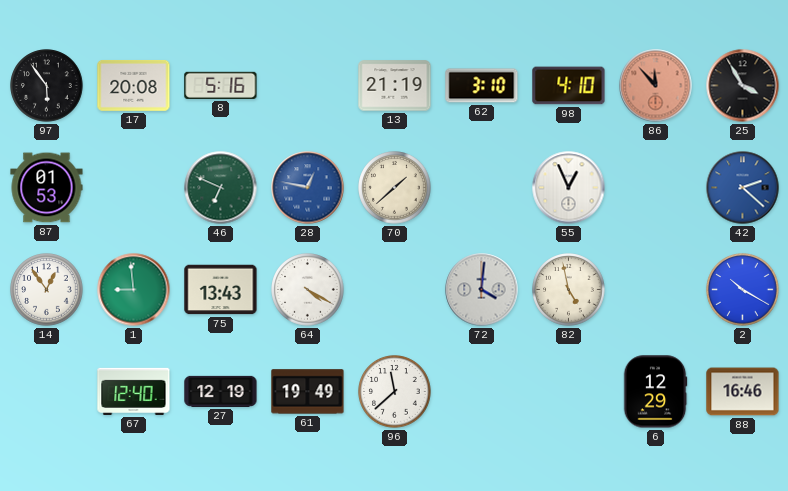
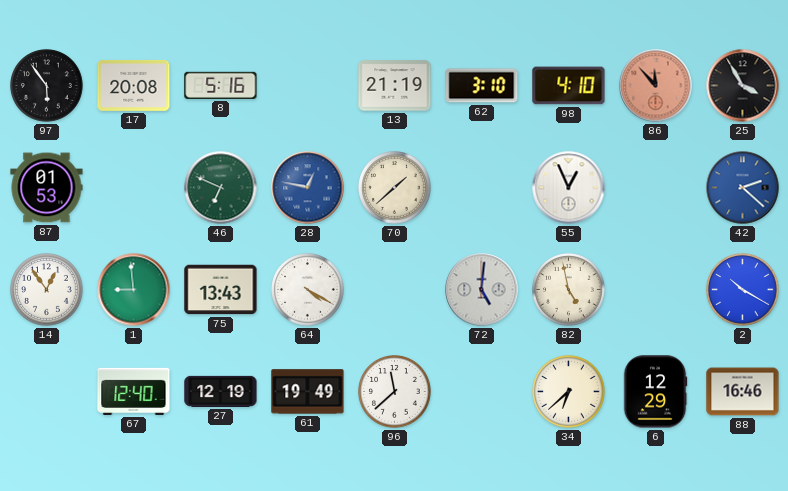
72: 4:01 -> 5:01 (482, 290)
34: none -> 6:38 (569, 392)
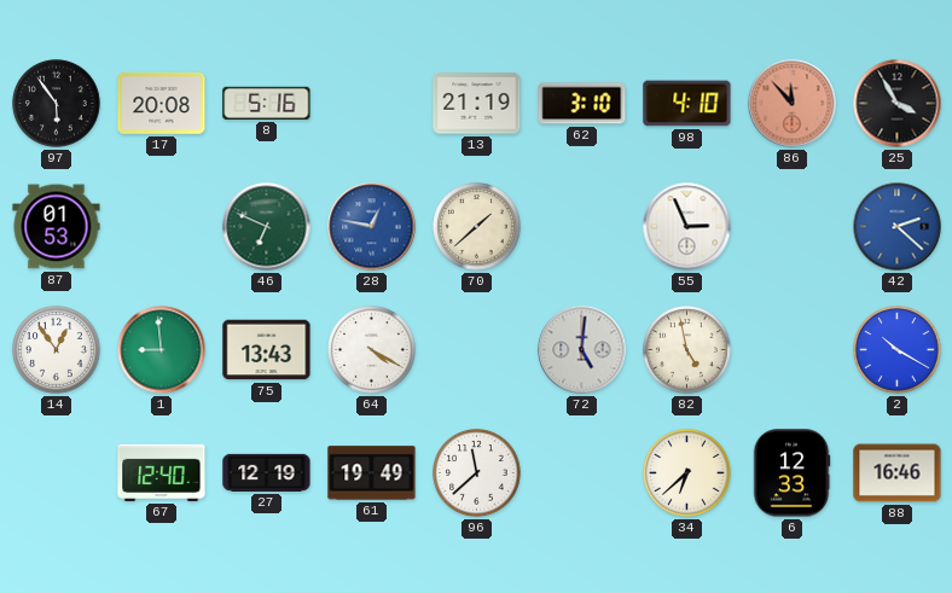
55: 12:56 -> 2:56 (687, 227)
6: 12:29 -> 12:33 (791, 473)
